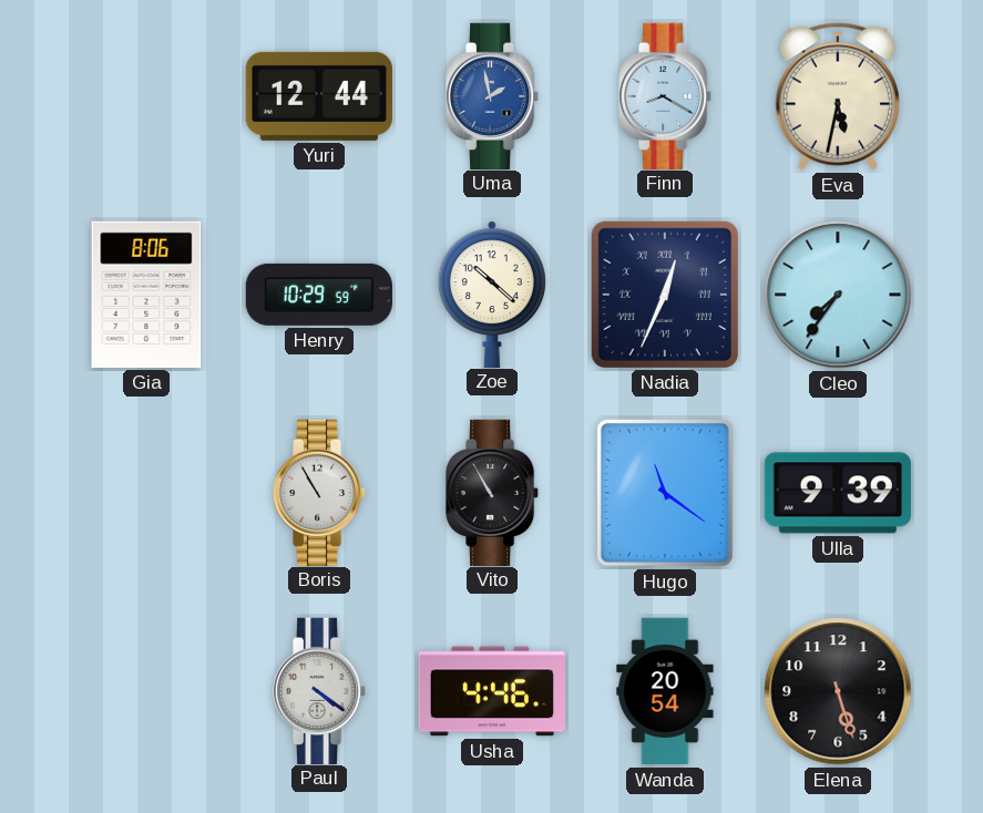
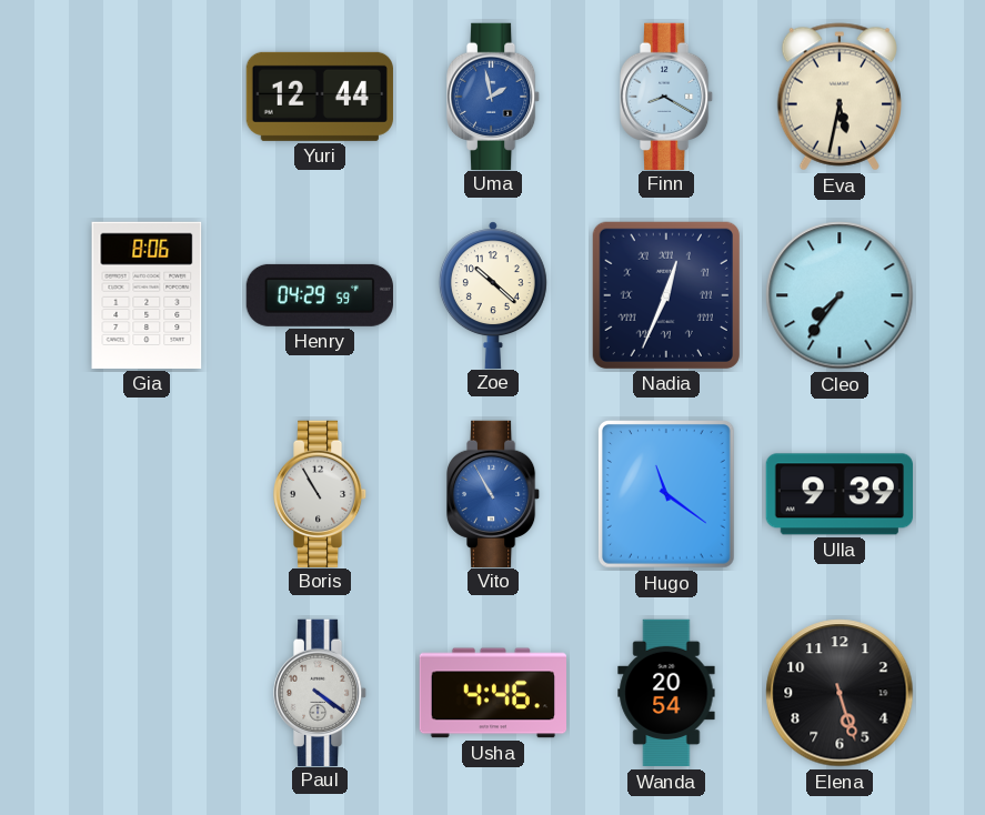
Henry: 10:29 -> 04:29 (320, 295)
Vito dial: black -> blue (493, 493)
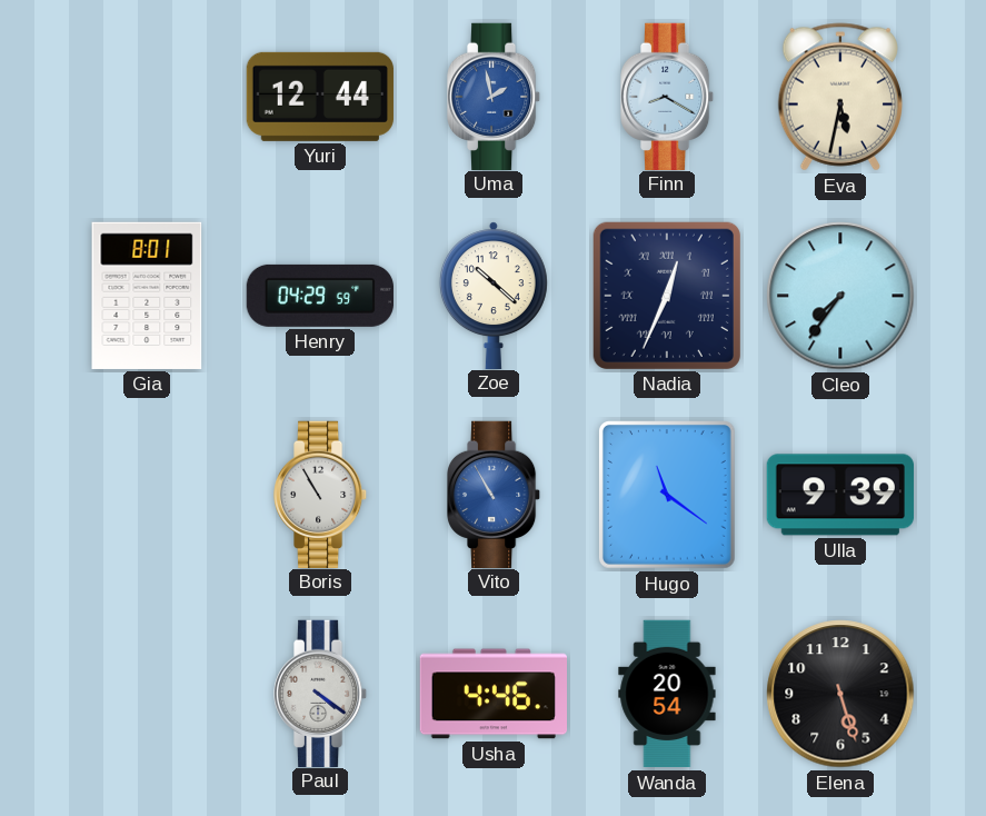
Gia: 8:06 -> 8:01 (147, 296)
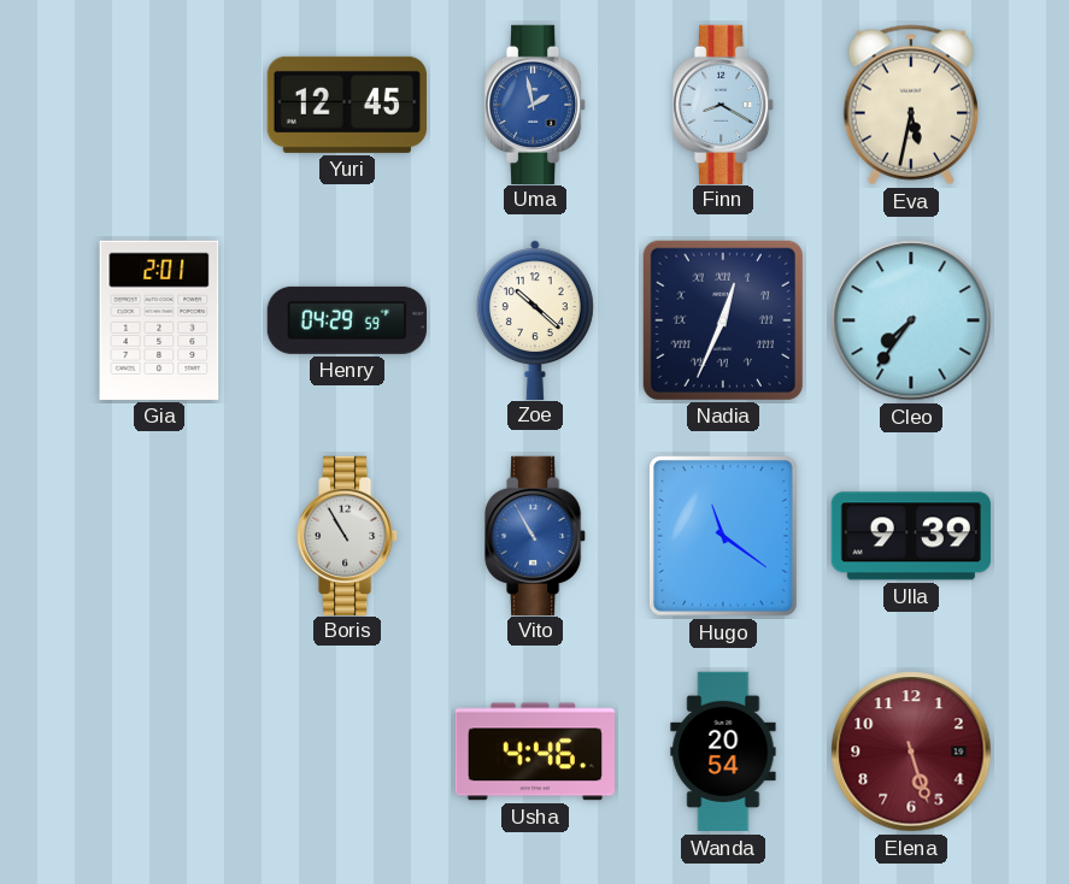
Yuri: 12:44 -> 12:45 (347, 105)
Gia: 8:01 -> 2:01 (159, 320)
Paul: 4:21 -> none (320, 693)
Elena dial: black -> burgundy (911, 752)
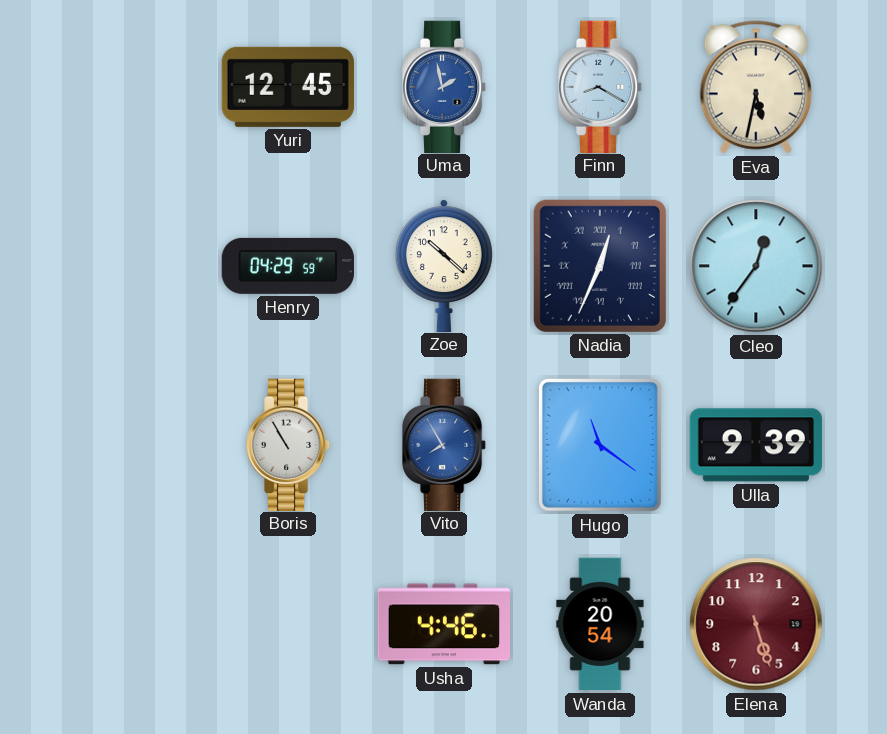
Gia: 2:01 -> none (159, 320)
Cleo: 7:36 -> 12:36 (756, 266)
Vito: 10:55 -> 7:55 (444, 444)
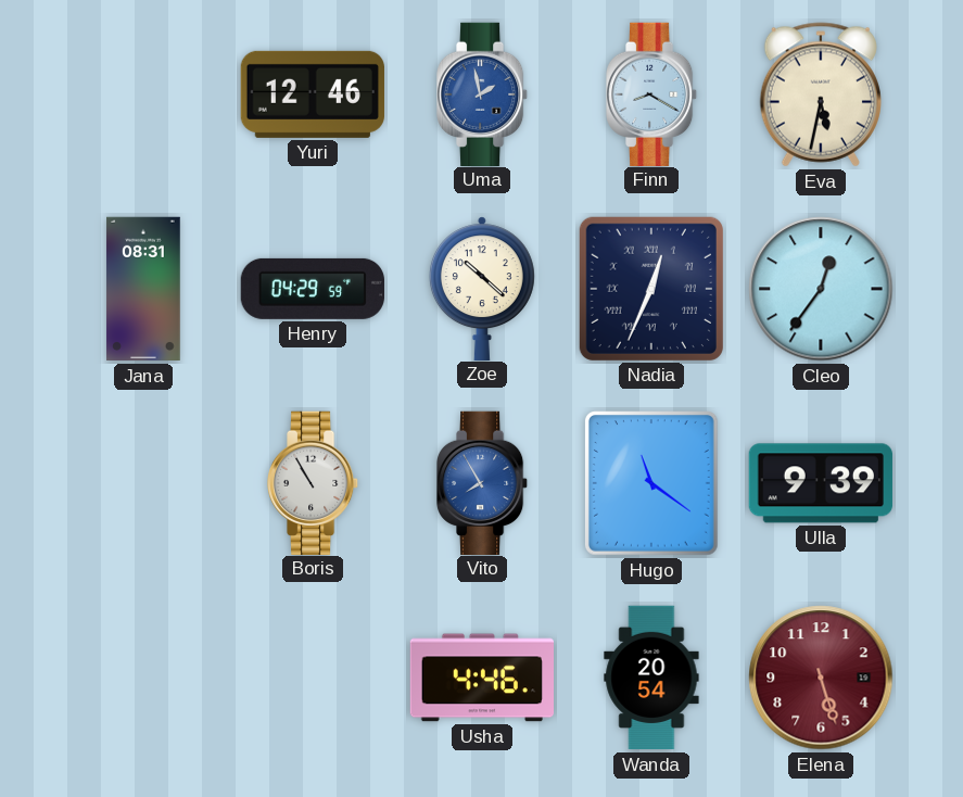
Yuri: 12:45 -> 12:46 (313, 94)
Jana: none -> 08:31 (143, 289)
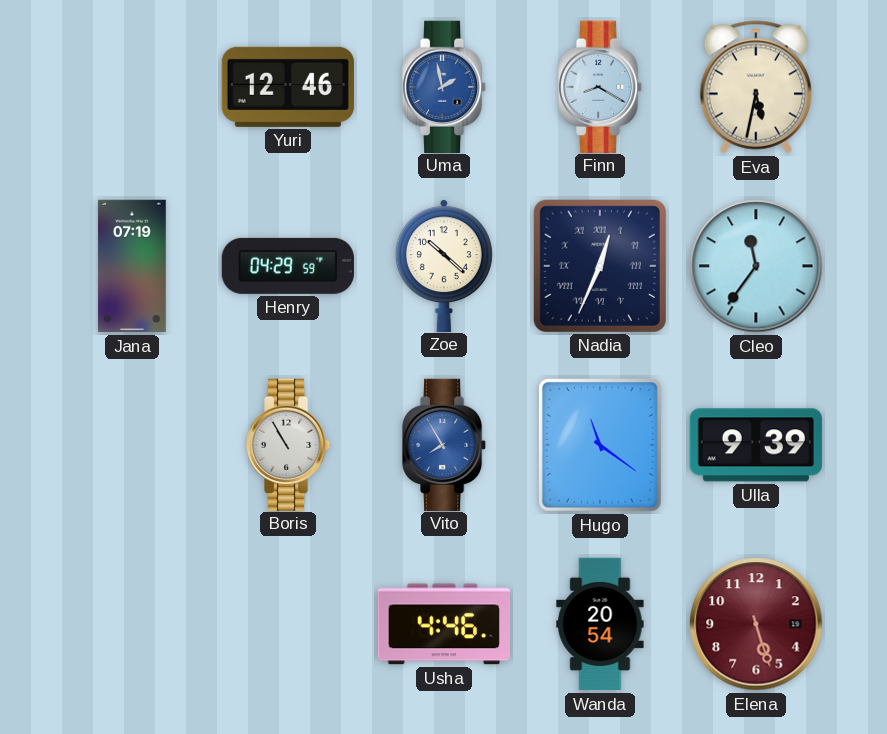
Jana: 08:31 -> 07:19 (132, 266)
Cleo: 12:36 -> 11:36 (756, 266)
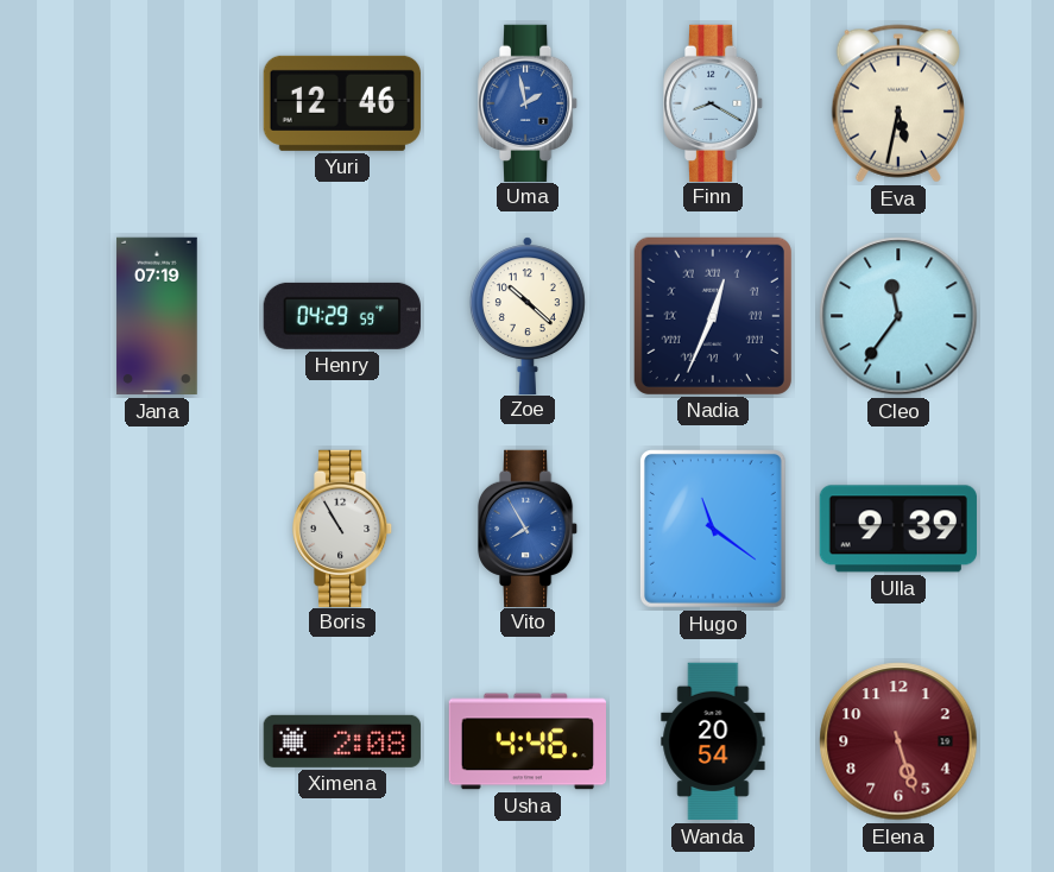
Ximena: none -> 2:08 (342, 741)
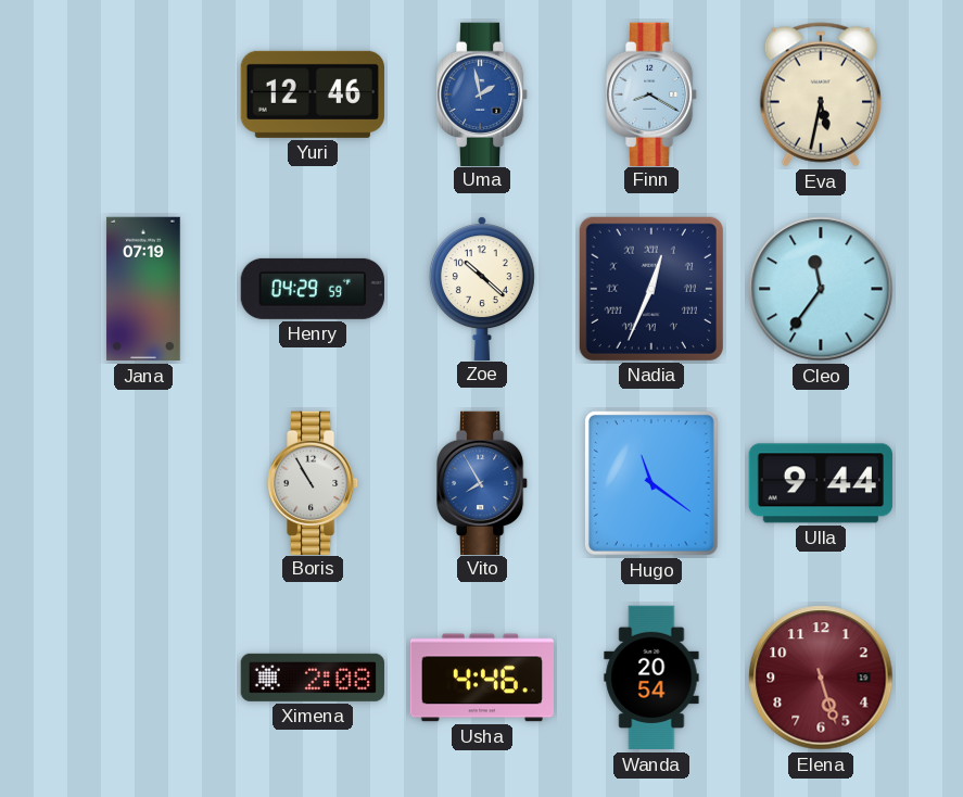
Ulla: 9:39 -> 9:44 (821, 483)
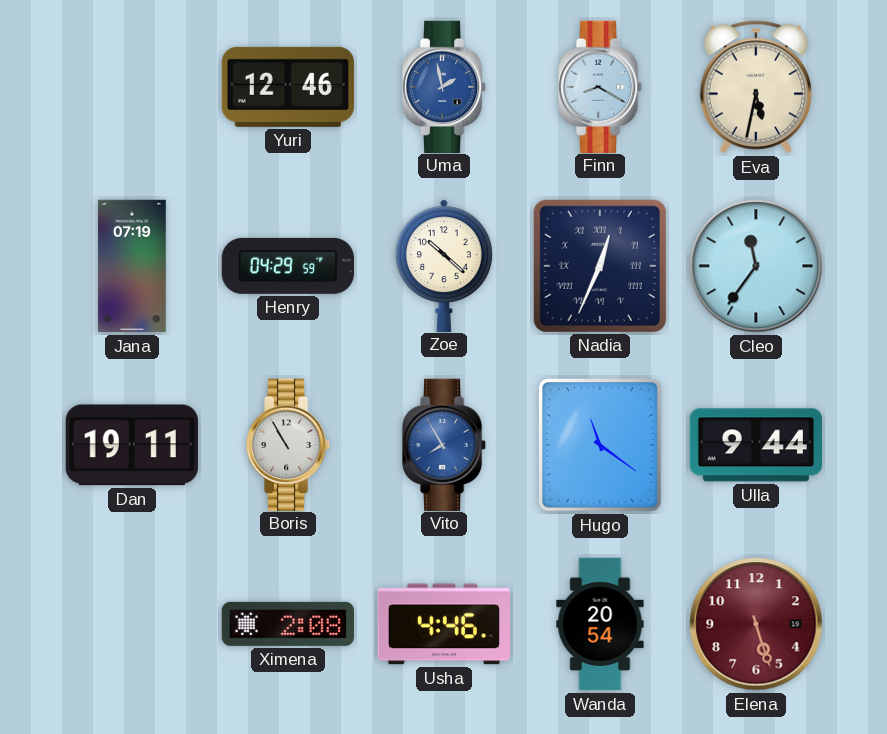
Dan: none -> 19:11 (132, 445)
